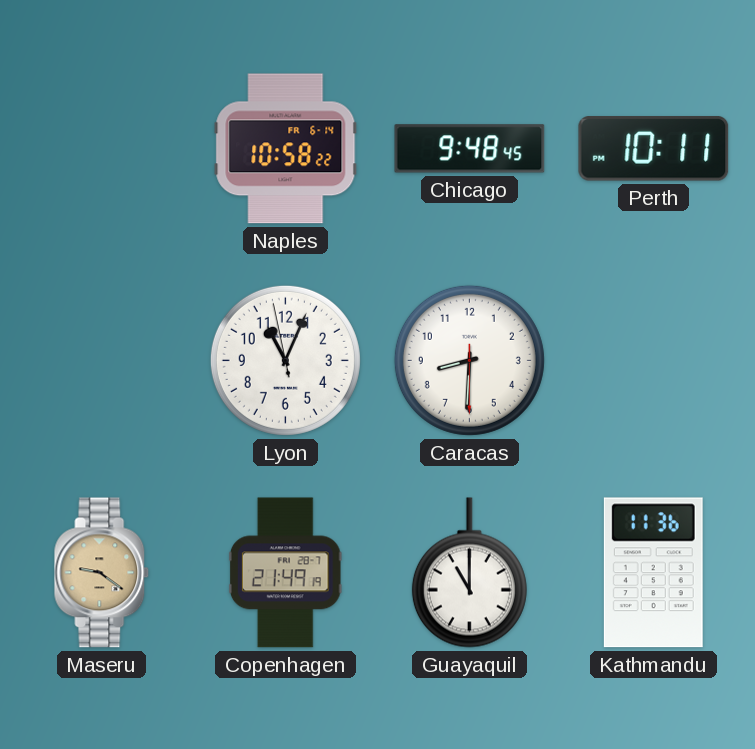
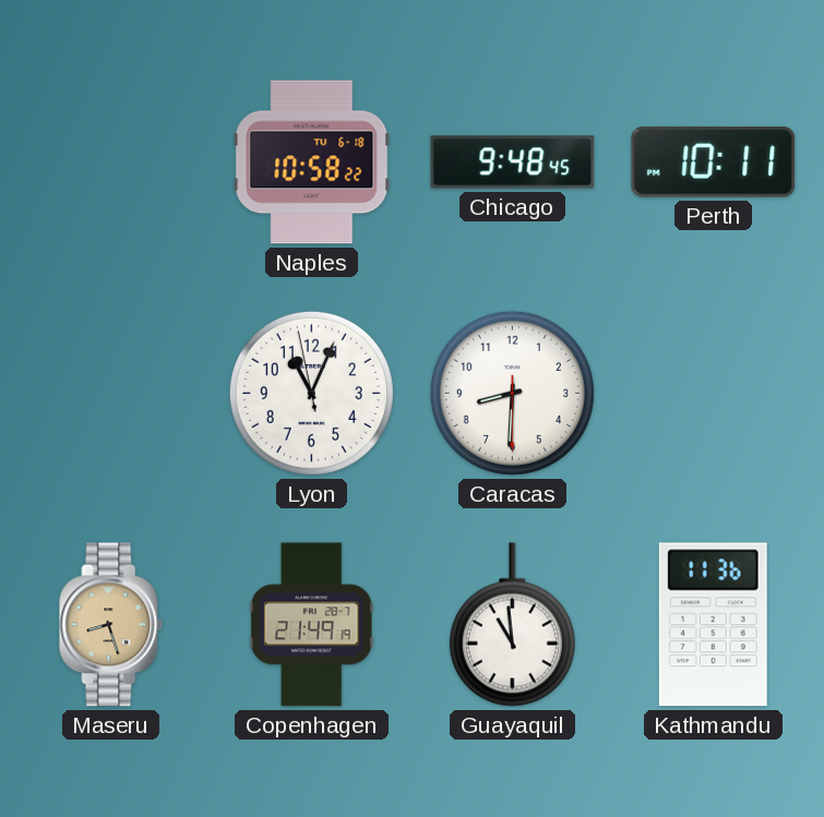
Naples date: FR 6-14 -> TU 6-18 (312, 163)
Maseru: 9:21 -> 8:27 (111, 625)
Guayaquil: 11:00 -> 10:59 (512, 625)
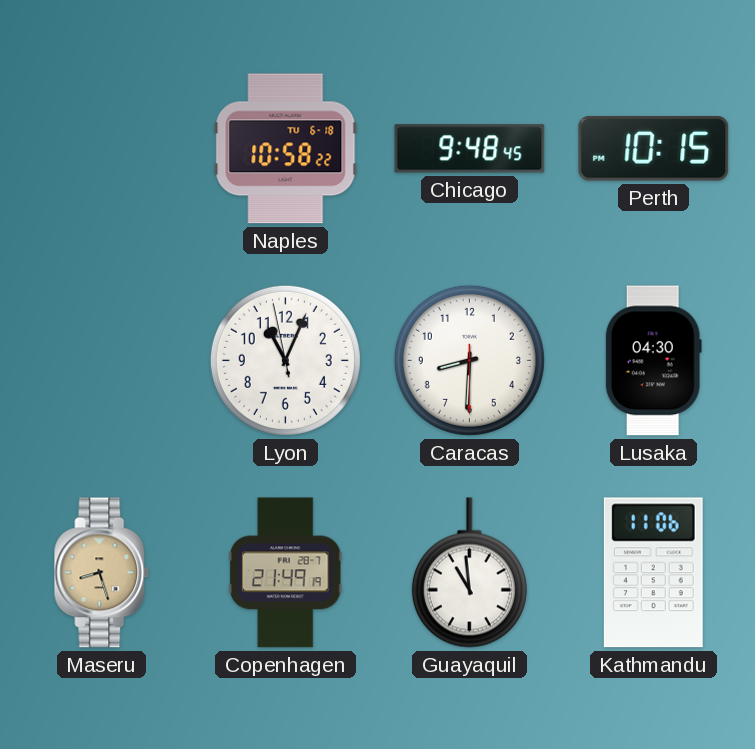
Perth: 10:11 -> 10:15 (654, 149)
Lusaka: none -> 04:30 (653, 361)
Kathmandu: 11:36 -> 11:06 (653, 573)
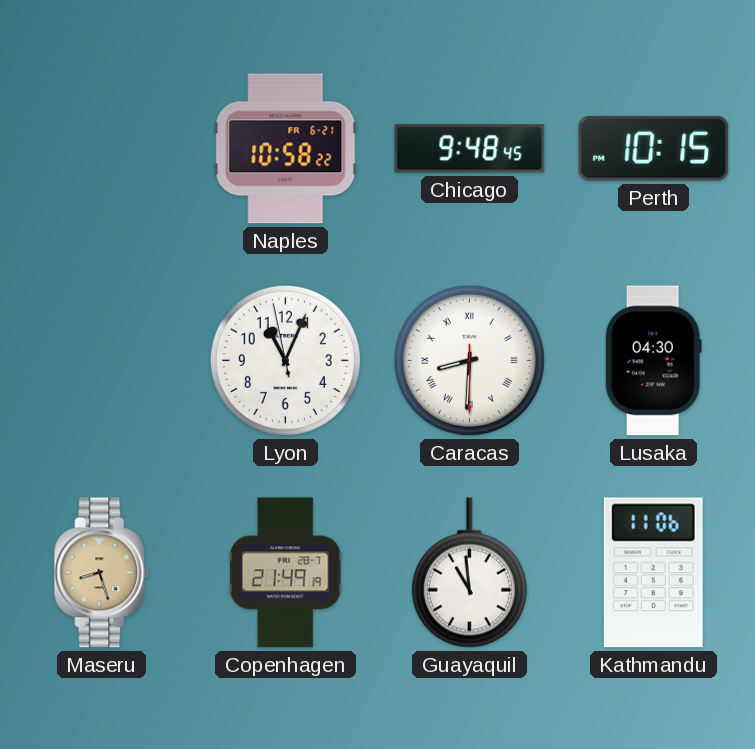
Naples date: TU 6-18 -> FR 6-21 (286, 149)
Caracas numerals: Arabic -> Roman (469, 360)
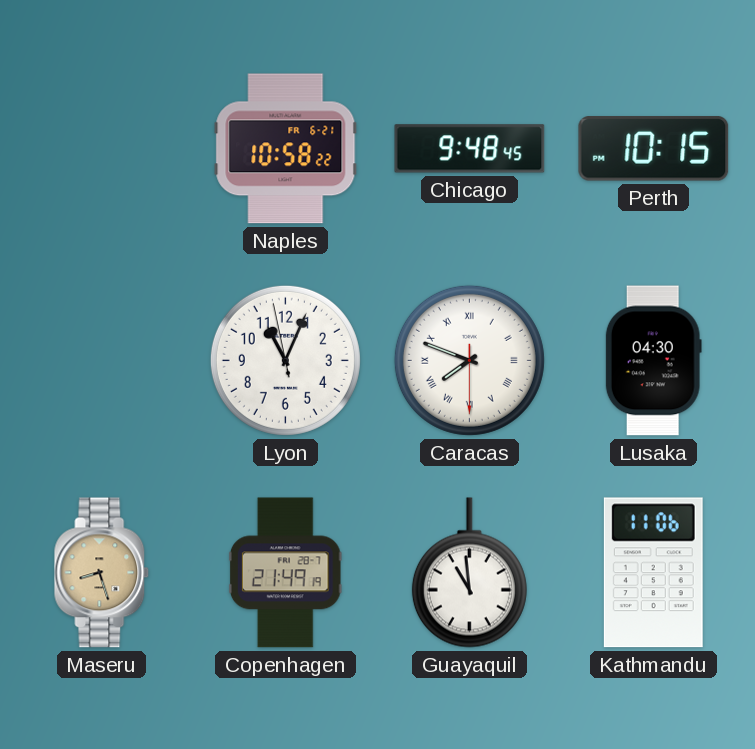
Caracas: 8:30 -> 7:48 (469, 360)
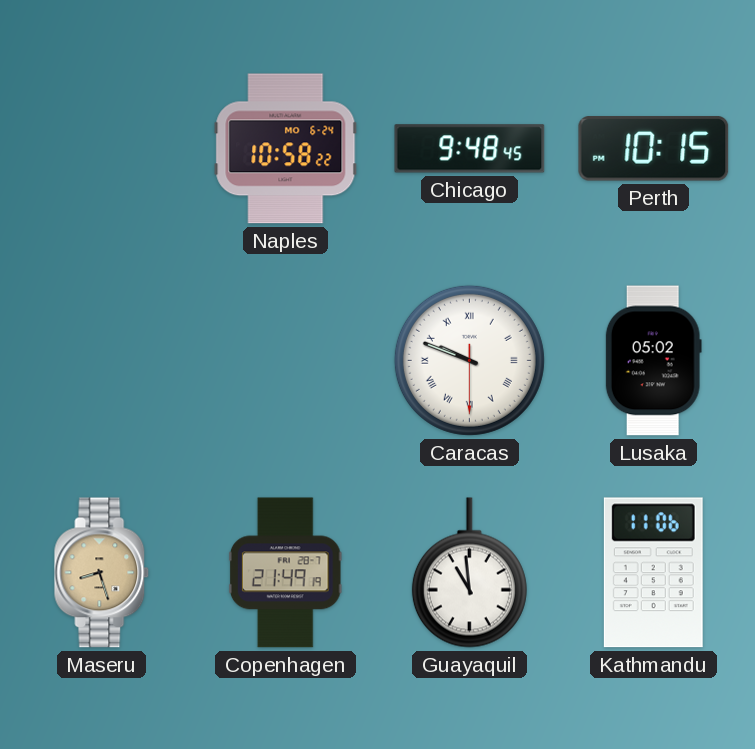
Naples date: FR 6-21 -> MO 6-24 (286, 149)
Lyon: 11:03 -> none (285, 360)
Caracas: 7:48 -> 9:48 (469, 360)
Lusaka: 04:30 -> 05:02 (653, 361)
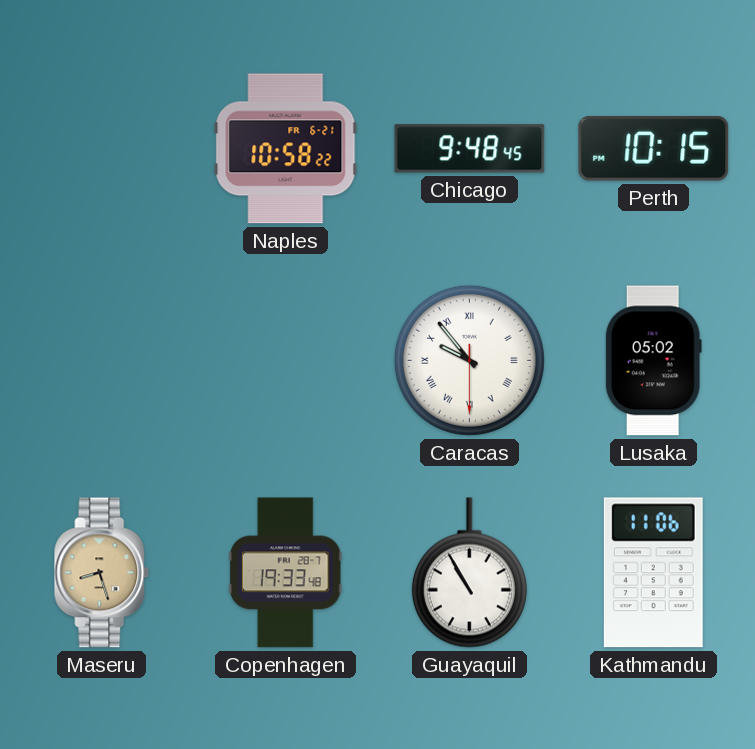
Naples date: MO 6-24 -> FR 6-21 (286, 149)
Caracas: 9:48 -> 9:53 (469, 360)
Copenhagen: 21:49 -> 19:33 (285, 573)
Guayaquil: 10:59 -> 10:55 (469, 573)
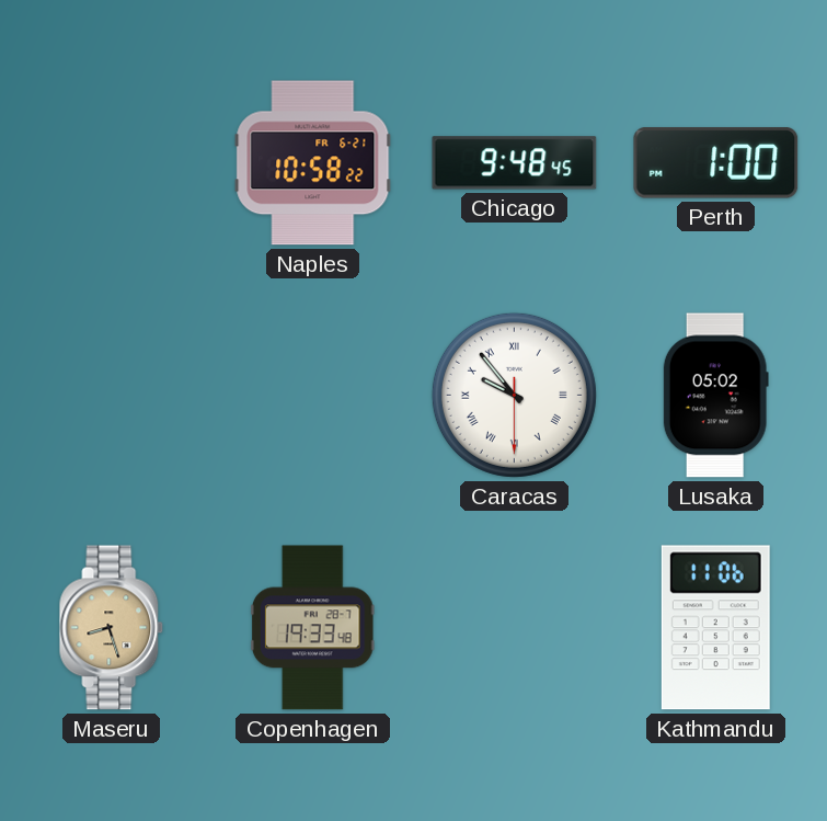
Perth: 10:15 -> 1:00 (716, 163)
Guayaquil: 10:55 -> none (469, 573)
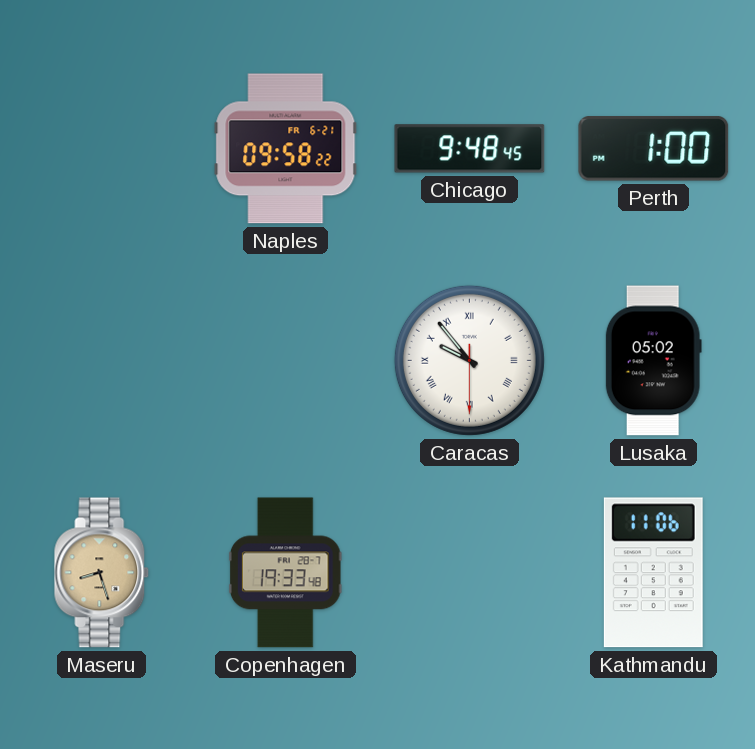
Naples: 10:58 -> 09:58 (286, 149)
